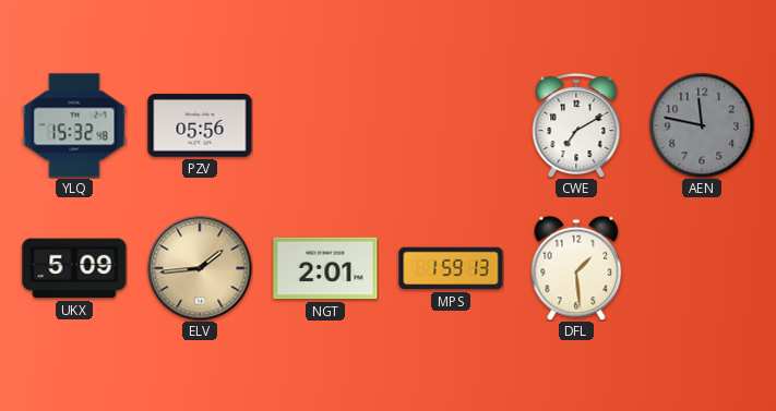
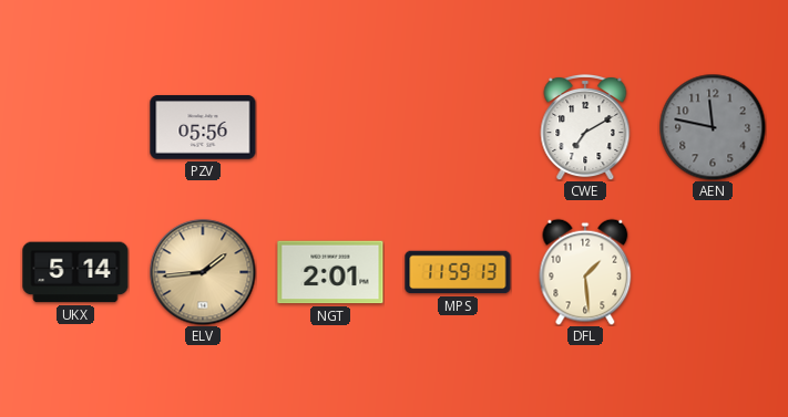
YLQ: 15:32 -> none (74, 125)
UKX: 5:09 -> 5:14 (75, 272)
MPS: 1:59 -> 11:59 (458, 272)
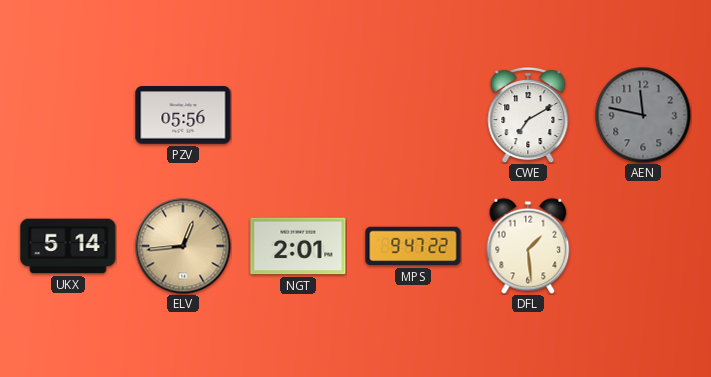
ELV: 1:44 -> 12:44 (183, 246)
MPS: 11:59 -> 9:47 (413, 246)
